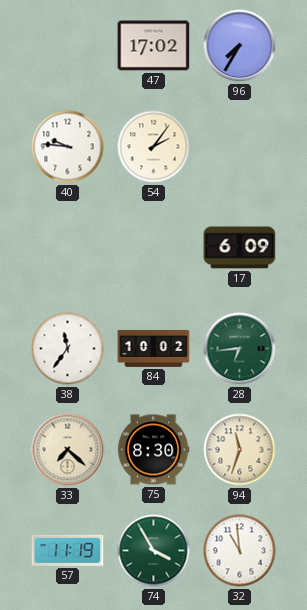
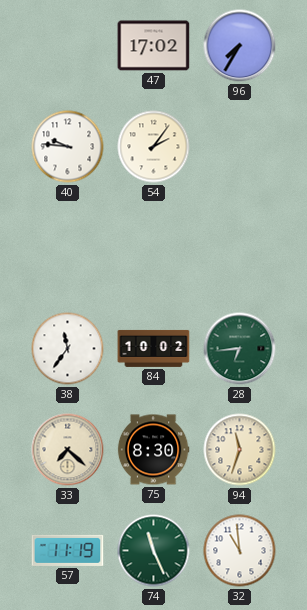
17: 6:09 -> none (240, 248)
74: 3:55 -> 11:26 (154, 551)
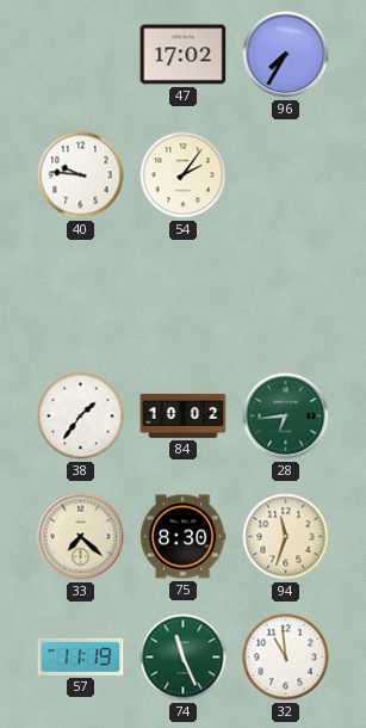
38: 11:36 -> 1:36 (81, 417)
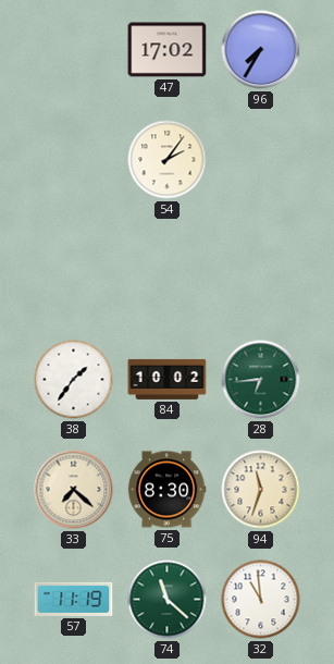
40: 9:46 -> none (81, 175)
74: 11:26 -> 11:22 (168, 600)
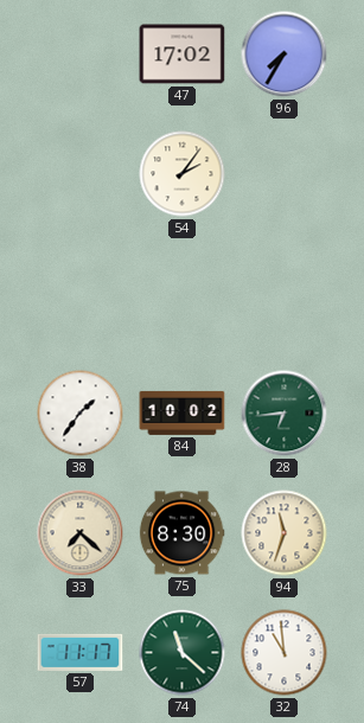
57: 11:19 -> 11:17 (81, 652)
